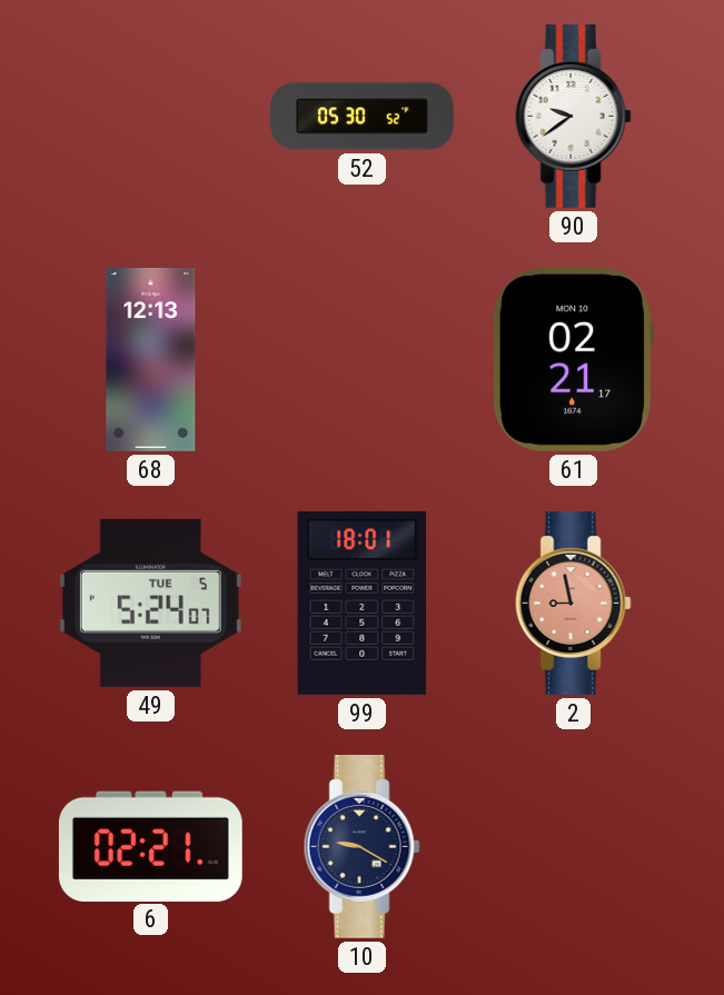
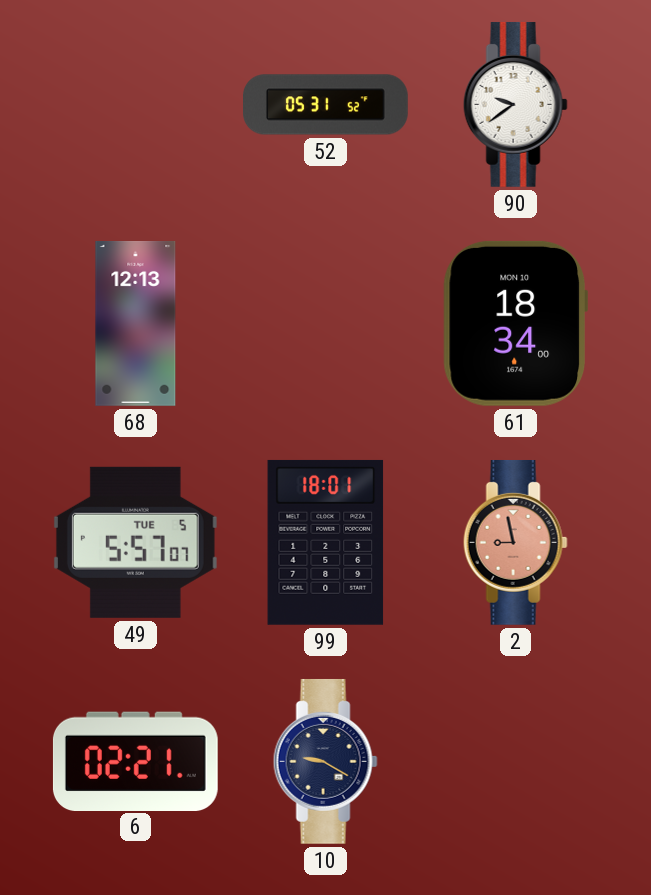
52: 05:30 -> 05:31 (326, 105)
61: 02:21 -> 18:34 (515, 323)
49: 5:24 -> 5:57 (135, 542)
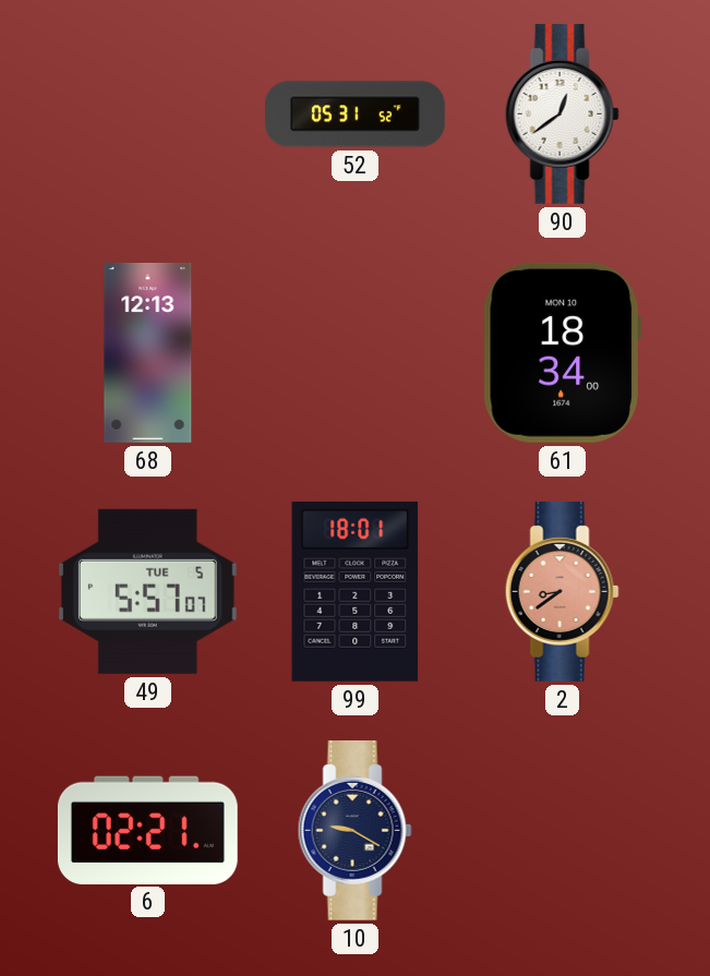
90: 9:39 -> 12:39 (562, 113)
2: 8:58 -> 8:39 (562, 591)
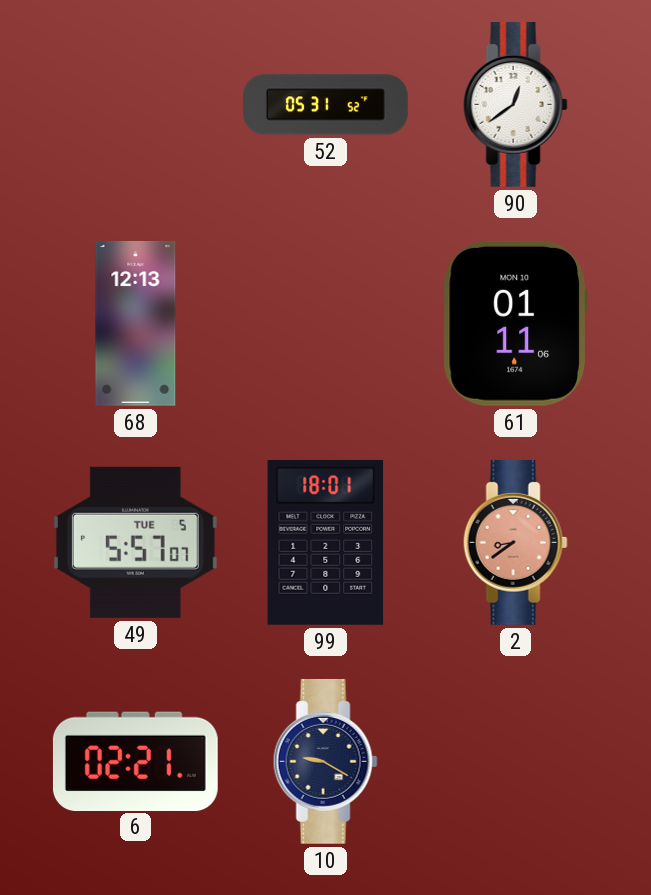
61: 18:34 -> 01:11 (515, 323)
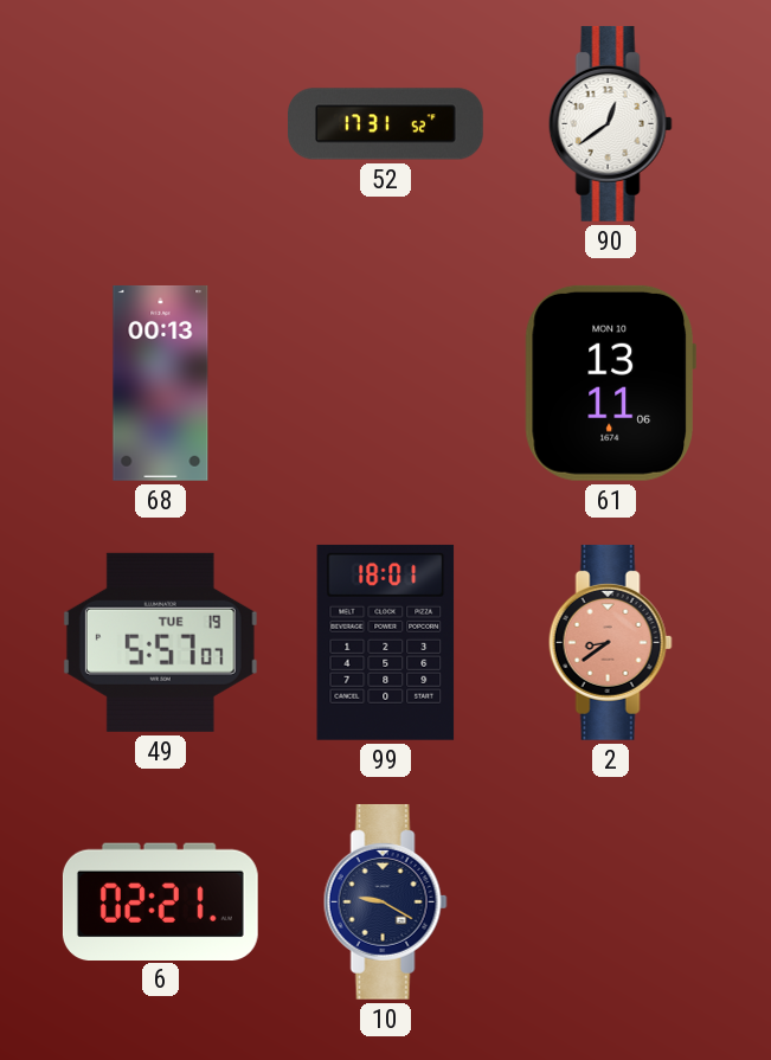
52: 05:31 -> 17:31 (386, 124)
68: 12:13 -> 00:13 (161, 384)
61: 01:11 -> 13:11 (610, 383)
49 date: TUE 5 -> TUE 19 (160, 642)
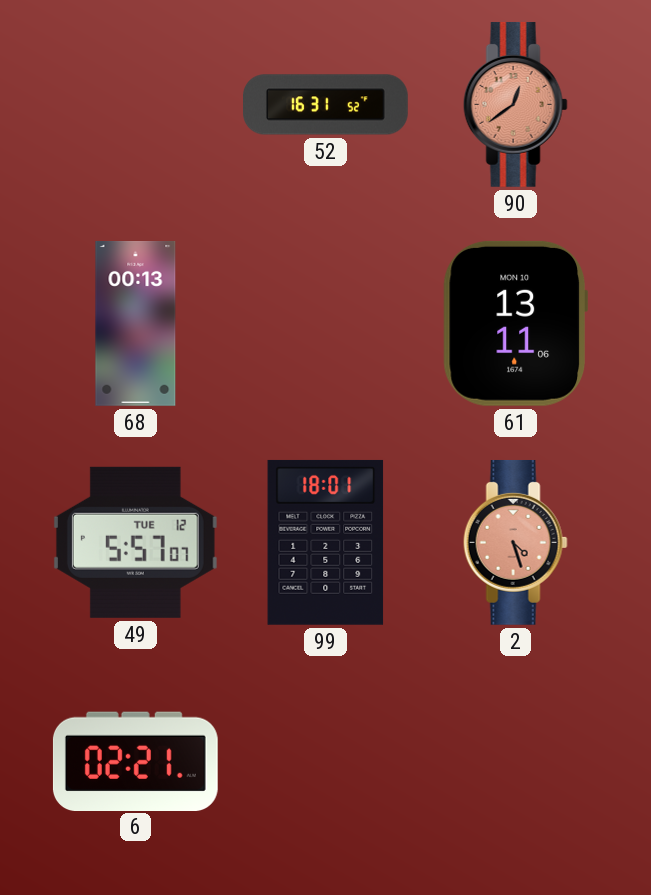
52: 17:31 -> 16:31 (326, 105)
90 dial: white -> salmon (515, 104)
49 date: TUE 19 -> TUE 12 (135, 542)
2: 8:39 -> 4:27 (515, 542)
10: 9:20 -> none (385, 901)
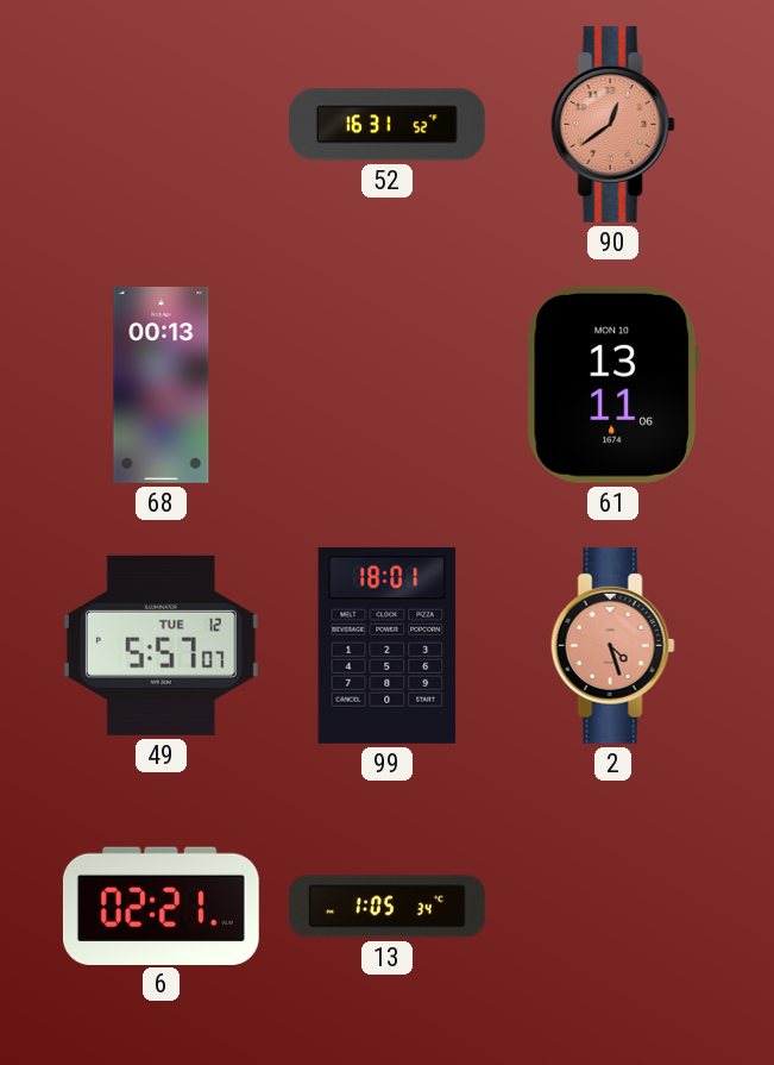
13: none -> 1:05 (386, 907)
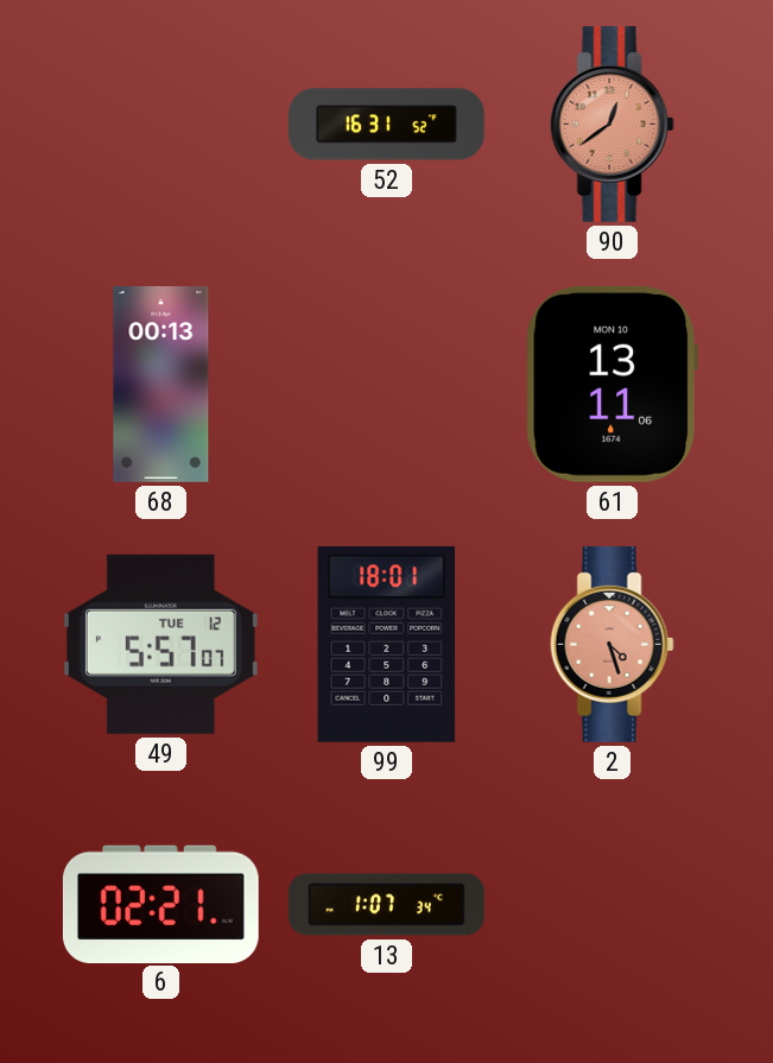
13: 1:05 -> 1:07 (386, 905)
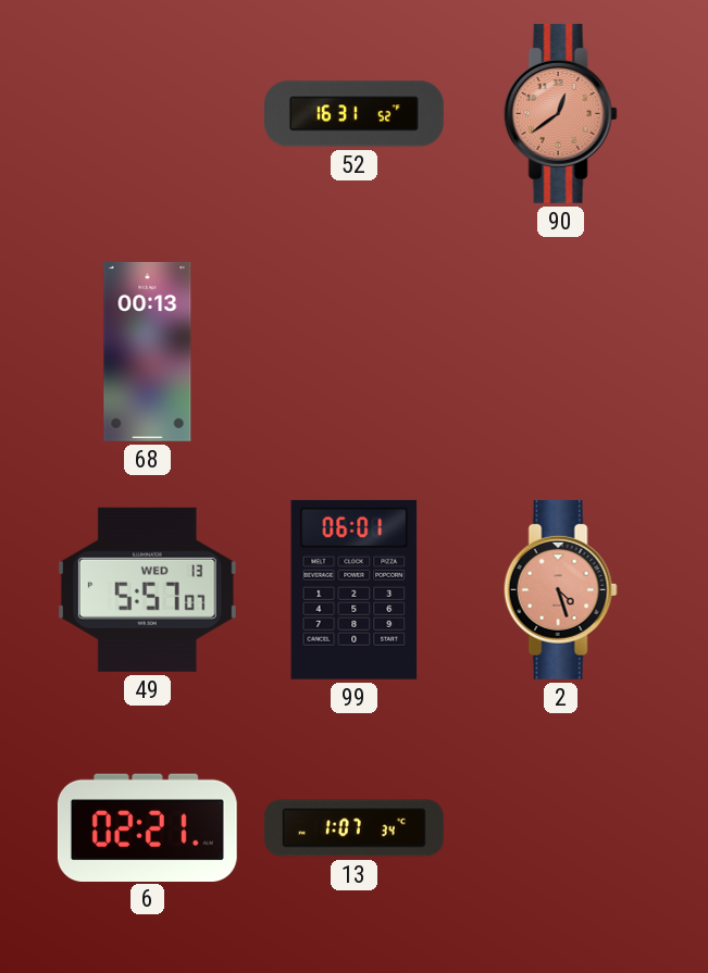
61: 13:11 -> none (612, 384)
49 date: TUE 12 -> WED 13 (147, 589)
99: 18:01 -> 06:01 (355, 589)
